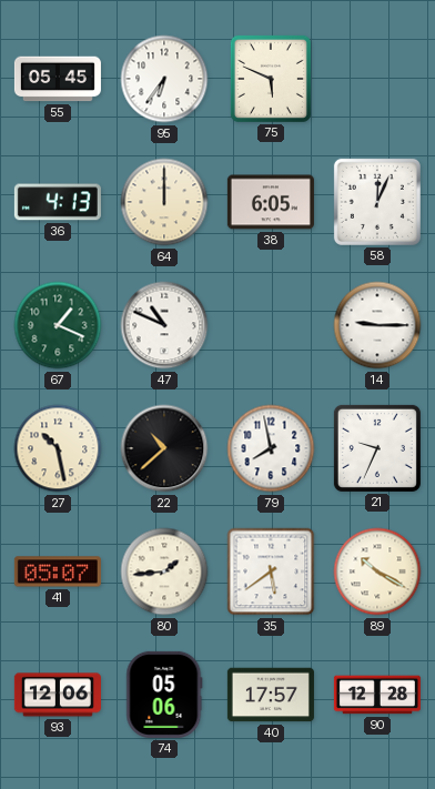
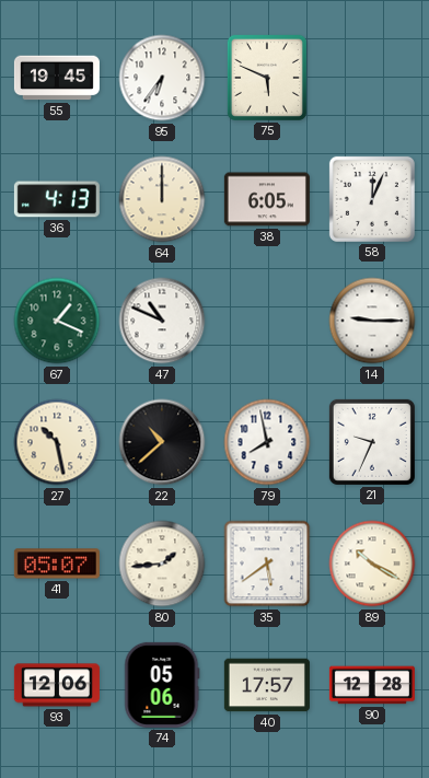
55: 05:45 -> 19:45 (57, 78)
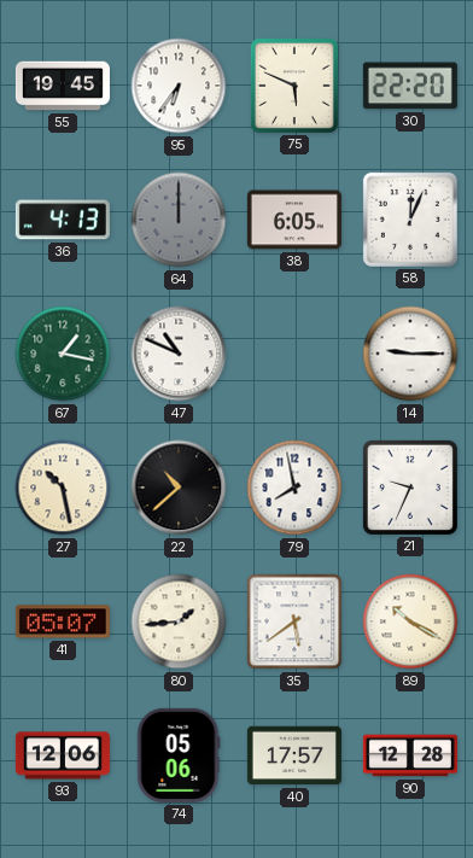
30: none -> 22:20 (410, 86)
64 dial: cream -> grey (179, 220)
67: 1:19 -> 1:17 (63, 354)
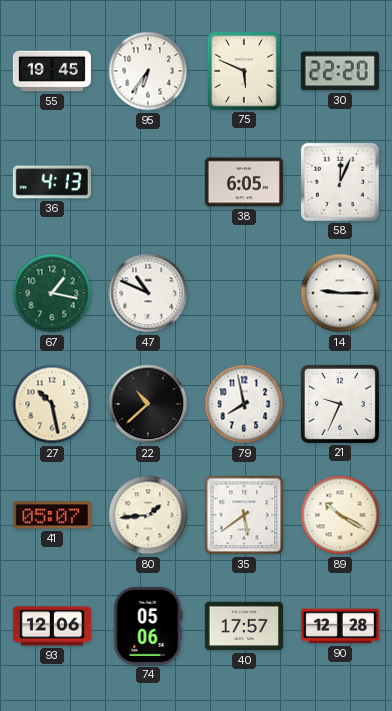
64: 12:00 -> none (179, 220)
